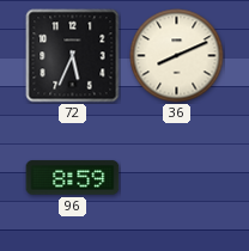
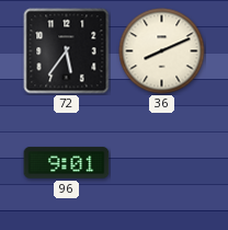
72: 5:34 -> 5:36 (67, 51)
96: 8:59 -> 9:01 (67, 163)
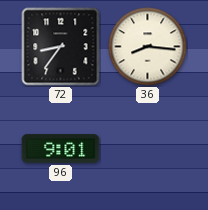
72: 5:36 -> 8:36 (61, 47)
36: 8:11 -> 8:16 (148, 47)
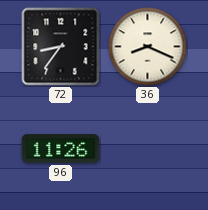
36: 8:16 -> 8:19 (148, 47)
96: 9:01 -> 11:26 (61, 149)
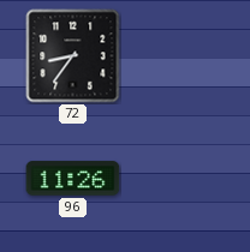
36: 8:19 -> none (148, 47)
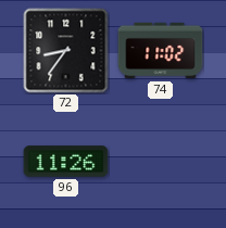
74: none -> 11:02 (161, 51)
